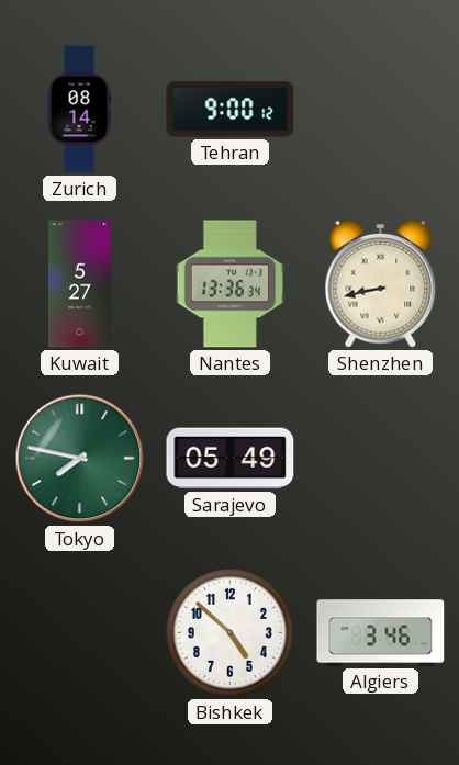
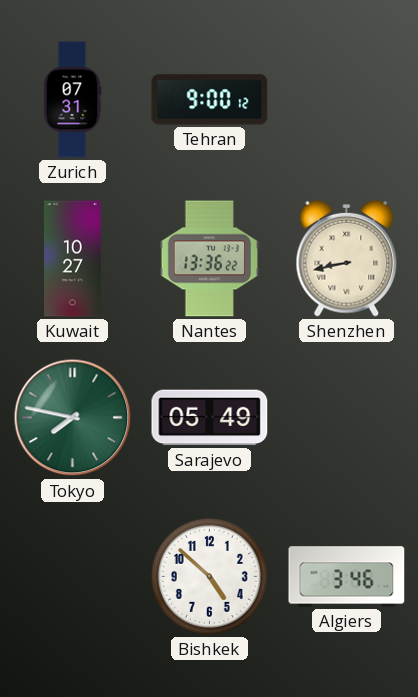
Zurich: 08:14 -> 07:31 (72, 100)
Kuwait: 5:27 -> 10:27 (73, 259)
Nantes: 13:36:34 -> 13:36:22 (209, 259)
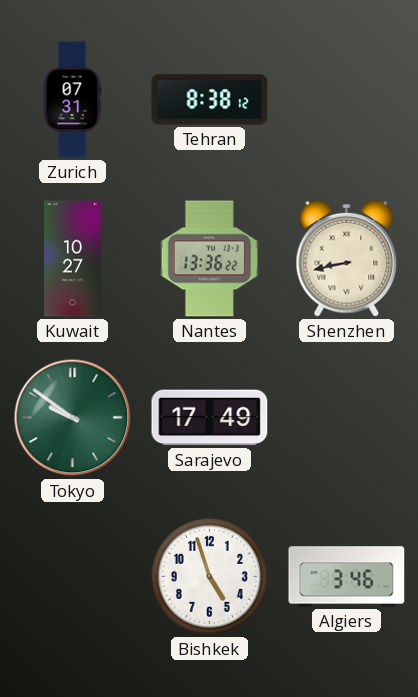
Tehran: 9:00 -> 8:38 (210, 100)
Tokyo: 7:47 -> 9:51 (73, 418)
Sarajevo: 05:49 -> 17:49 (210, 418)
Bishkek: 4:52 -> 4:57 (209, 576)
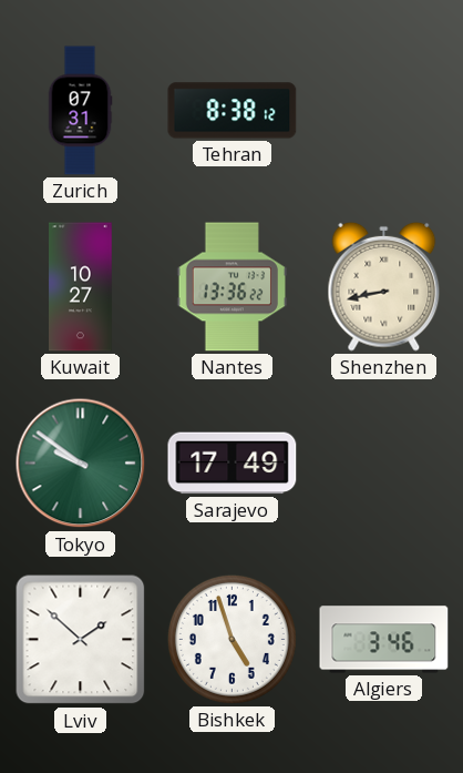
Lviv: none -> 1:52 (81, 640)
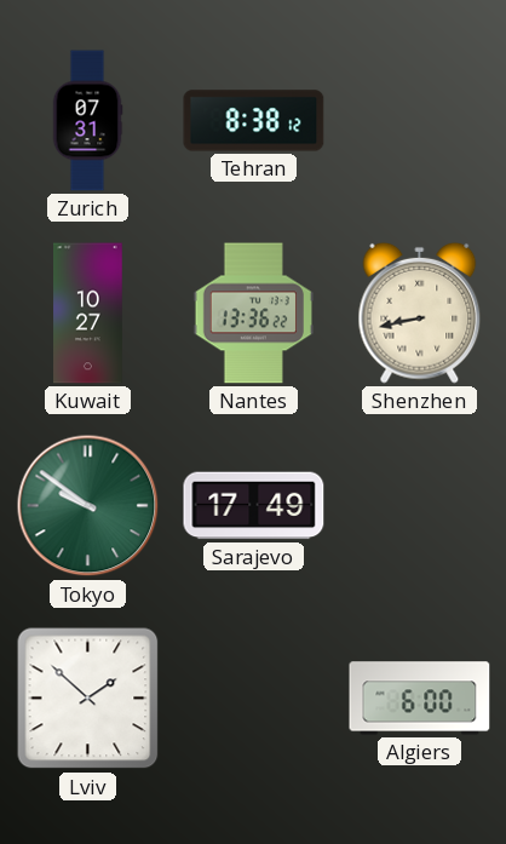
Bishkek: 4:57 -> none (231, 639)
Algiers: 3:46 -> 6:00 (420, 699)
